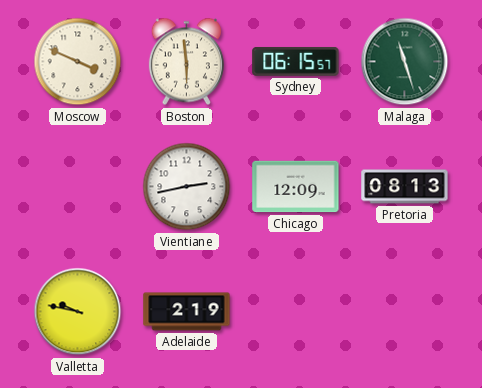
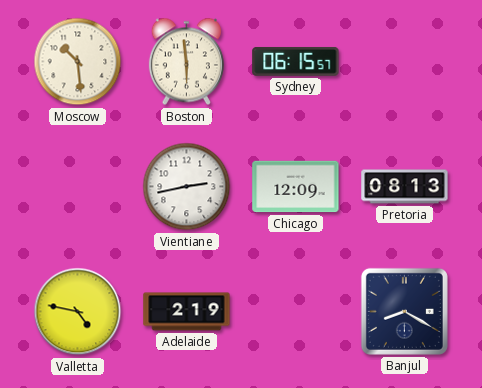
Moscow: 3:49 -> 10:29 (78, 62)
Malaga: 11:27 -> none (405, 62)
Valletta: 9:47 -> 4:47 (78, 312)
Banjul: none -> 8:20 (404, 311)
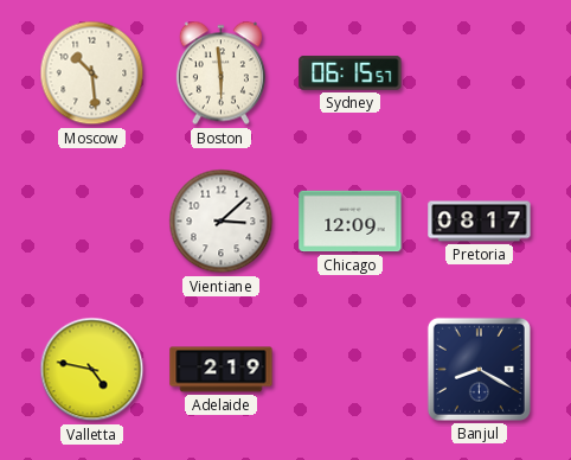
Vientiane: 2:43 -> 3:08 (222, 222)
Pretoria: 08:13 -> 08:17 (480, 222)
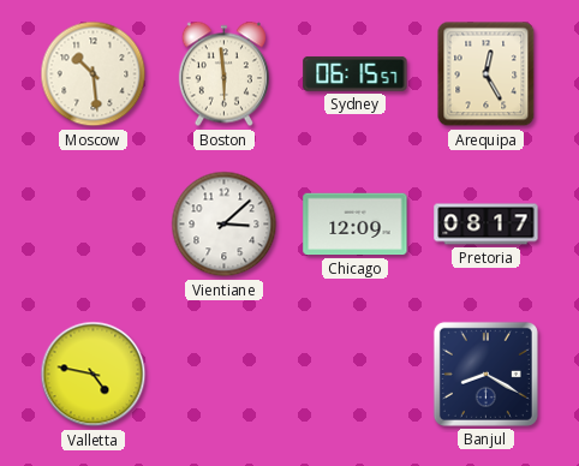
Arequipa: none -> 12:25 (487, 74)
Adelaide: 2:19 -> none (222, 370)
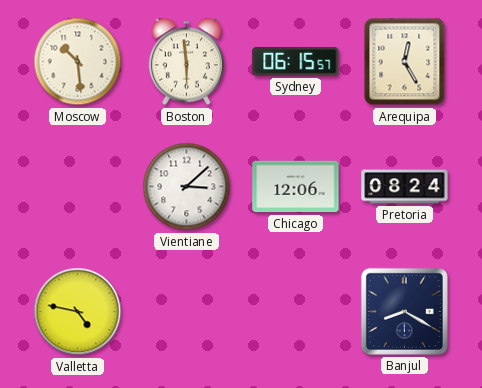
Chicago: 12:09 -> 12:06 (296, 187)
Pretoria: 08:17 -> 08:24 (405, 187)
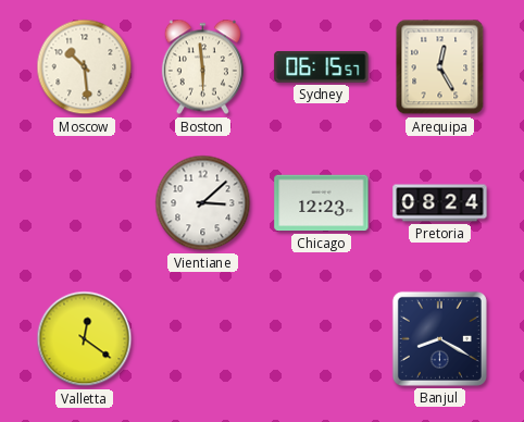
Chicago: 12:06 -> 12:23 (322, 203)
Valletta: 4:47 -> 12:21 (85, 339)
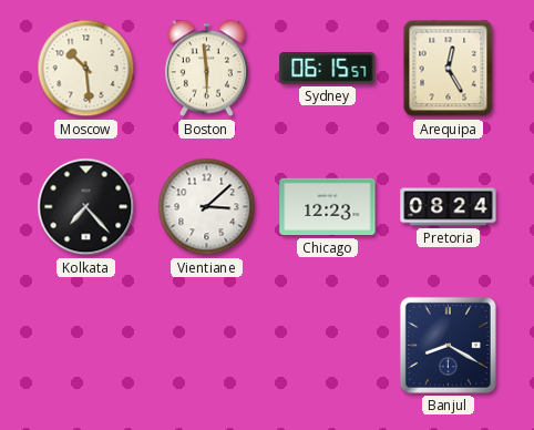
Kolkata: none -> 7:23 (86, 207)
Valletta: 12:21 -> none (85, 339)
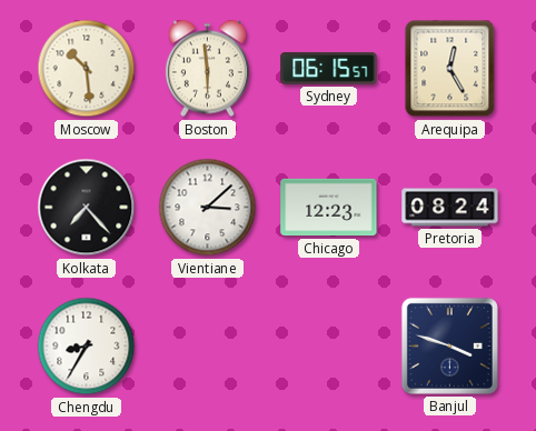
Chengdu: none -> 8:35 (87, 347)
Banjul: 8:20 -> 3:48 (449, 345)
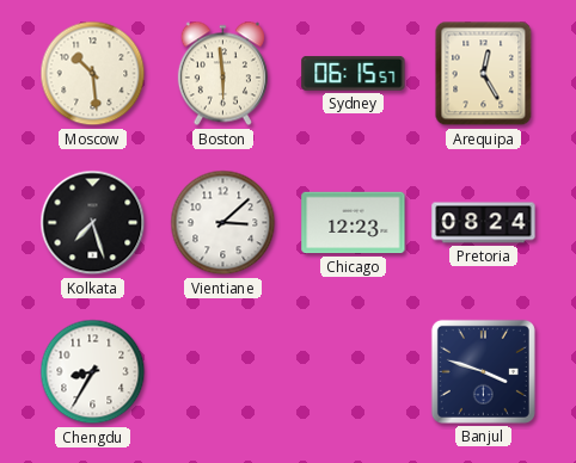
Kolkata: 7:23 -> 7:27 (93, 223)
